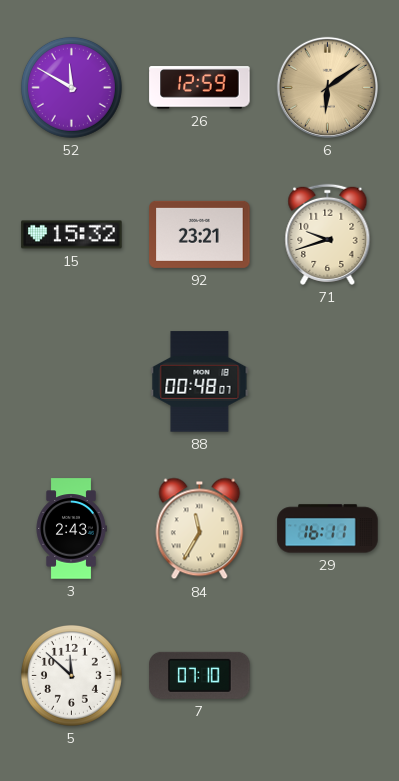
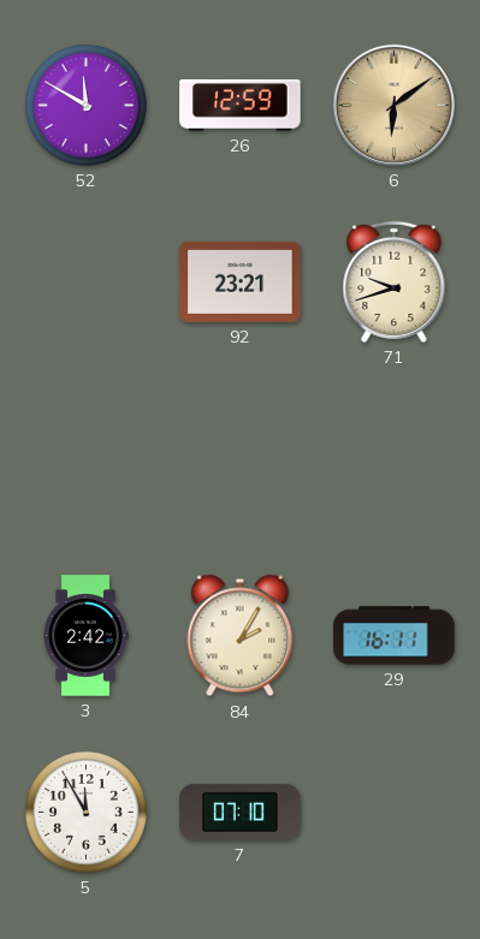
15: 15:32 -> none (72, 235)
88: 00:48 -> none (200, 382)
3: 2:43 -> 2:42 (85, 636)
84: 11:35 -> 2:05 (241, 636)
5: 11:52 -> 11:55 (85, 812)
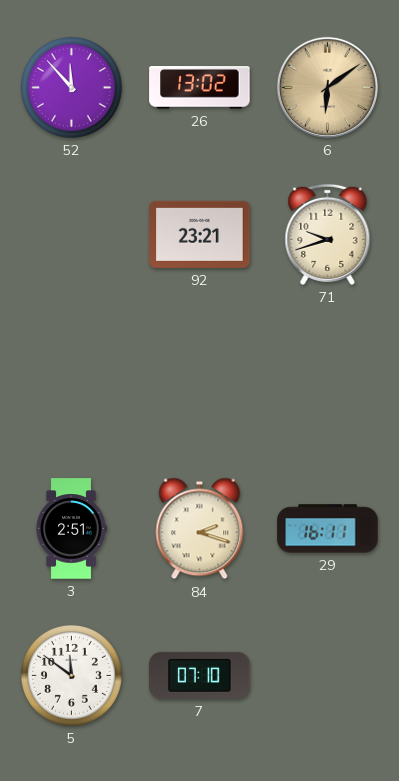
52: 11:50 -> 11:53 (71, 87)
26: 12:59 -> 13:02 (200, 88)
3: 2:42 -> 2:51 (71, 529)
84: 2:05 -> 2:18 (200, 529)
5: 11:55 -> 11:51 (71, 675)
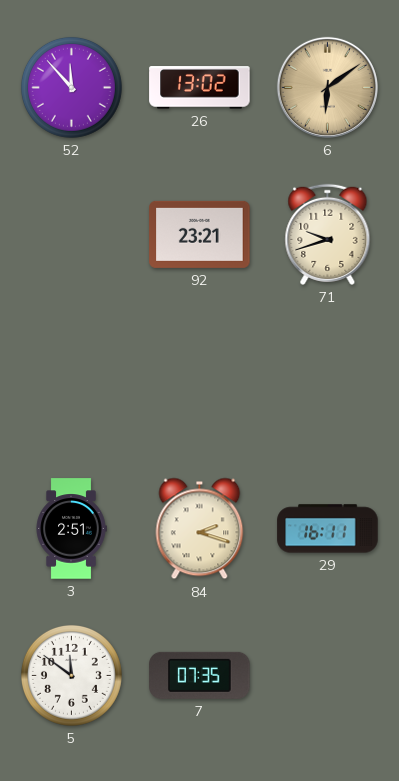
7: 07:10 -> 07:35 (200, 675)
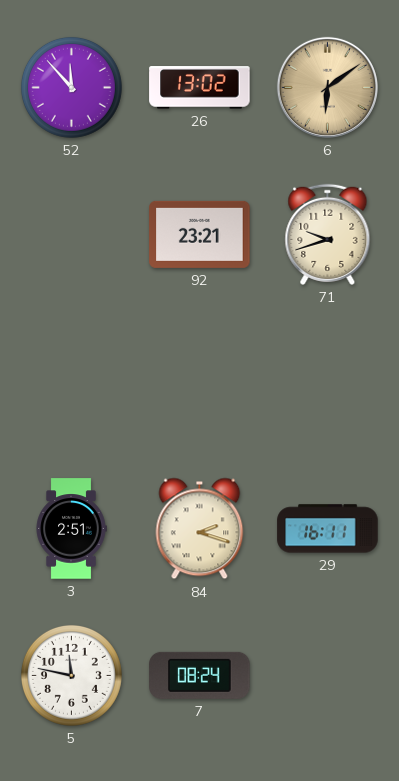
5: 11:51 -> 11:47 (71, 675)
7: 07:35 -> 08:24 (200, 675)
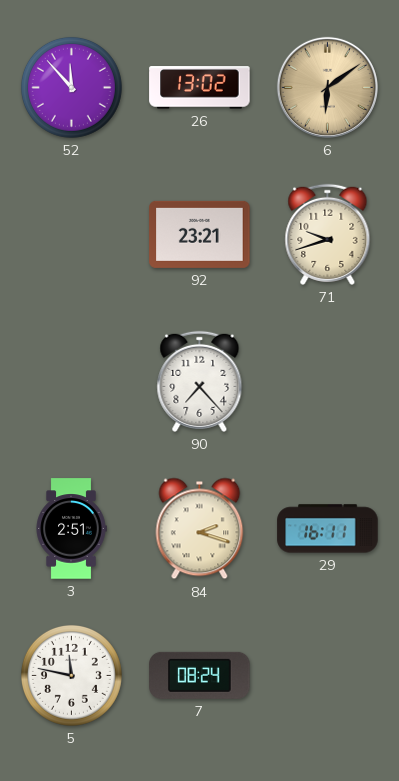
90: none -> 7:23 (200, 381)
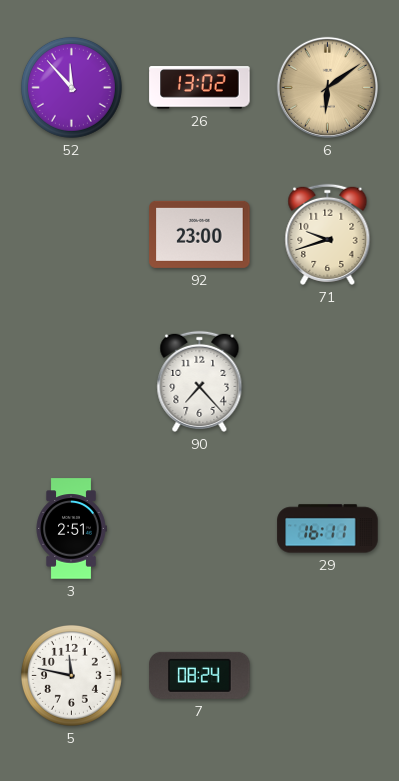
92: 23:21 -> 23:00 (200, 234)
84: 2:18 -> none (200, 529)
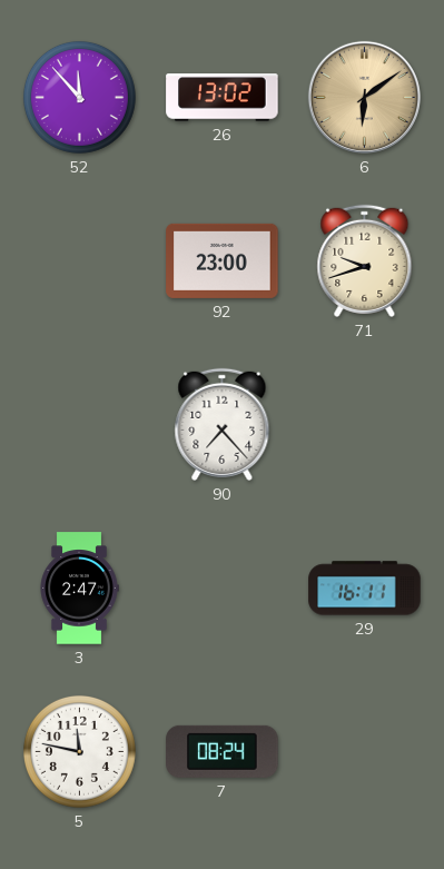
3: 2:51 -> 2:47 (79, 589)
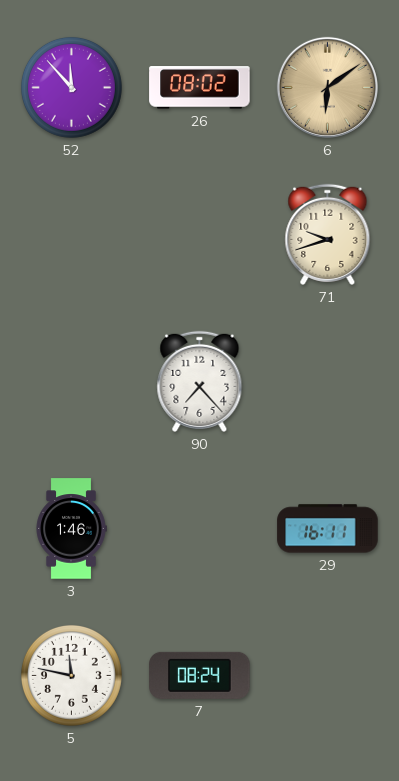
26: 13:02 -> 08:02 (200, 88)
92: 23:00 -> none (223, 260)
3: 2:47 -> 1:46 (71, 529)
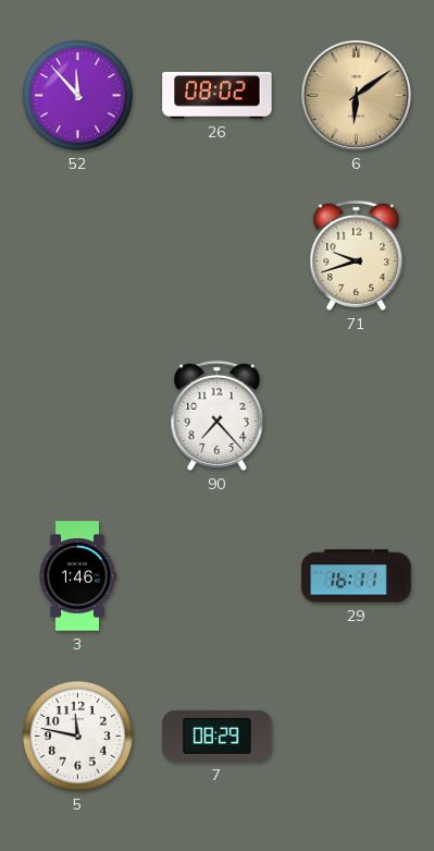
7: 08:24 -> 08:29 (218, 735)
